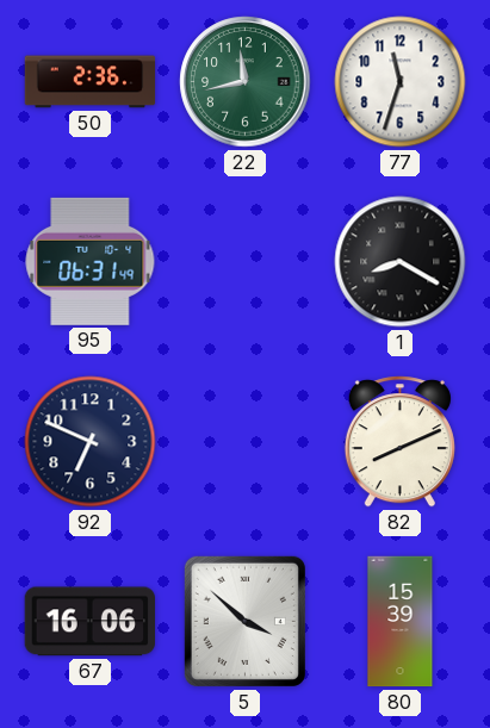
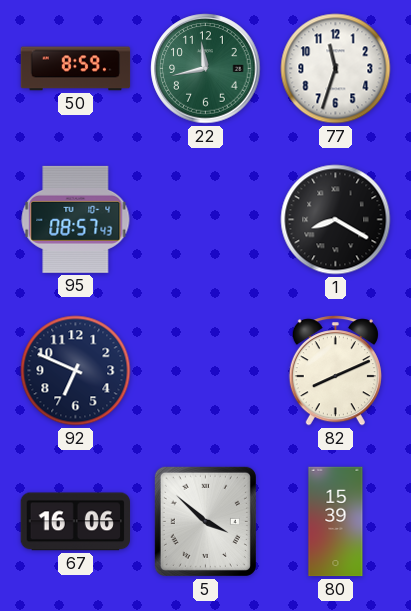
50: 2:36 -> 8:59 (76, 69)
95: 06:31 -> 08:57 (76, 219)
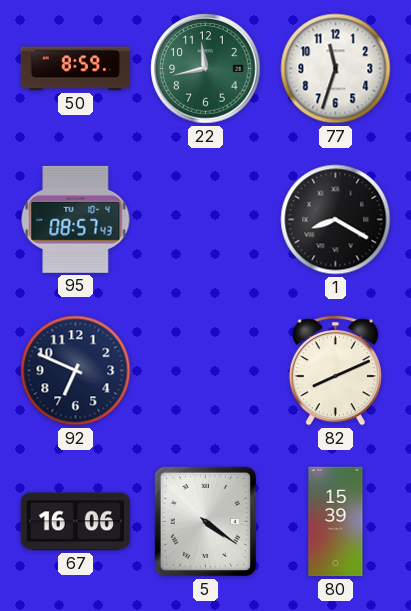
5: 3:52 -> 4:21 (205, 521)
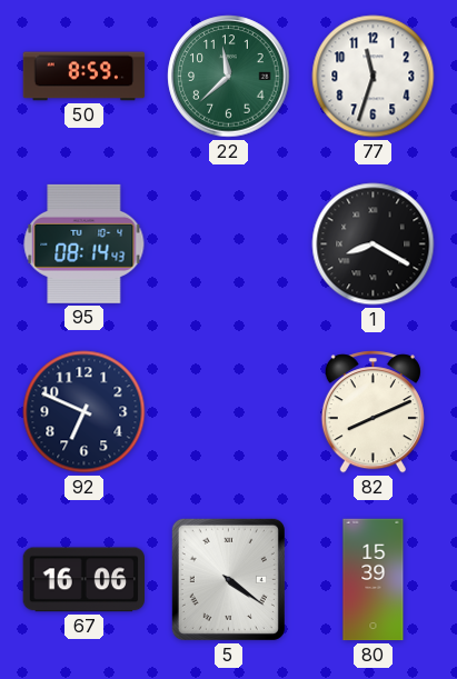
22: 11:43 -> 11:38 (229, 77)
95: 08:57 -> 08:14 (85, 243)
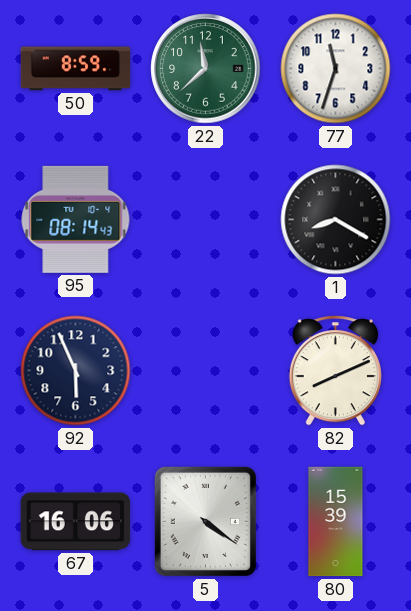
92: 6:49 -> 5:56 (76, 371)
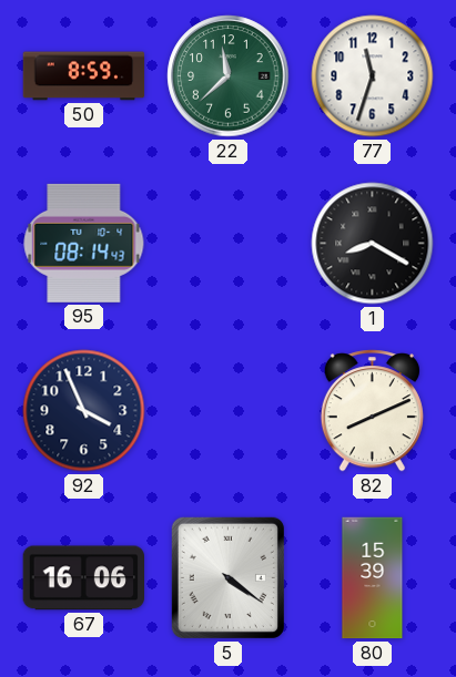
92: 5:56 -> 3:56 (84, 411)
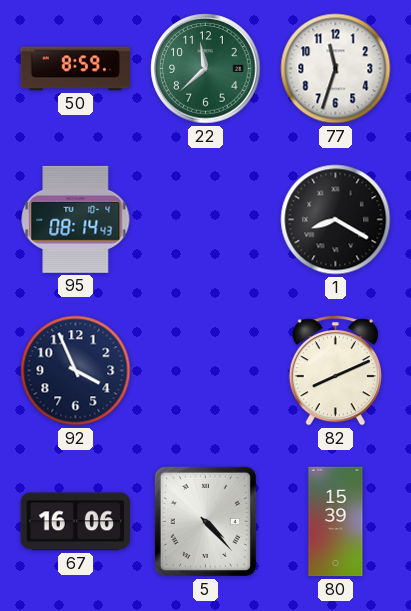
5: 4:21 -> 4:23 (205, 521)
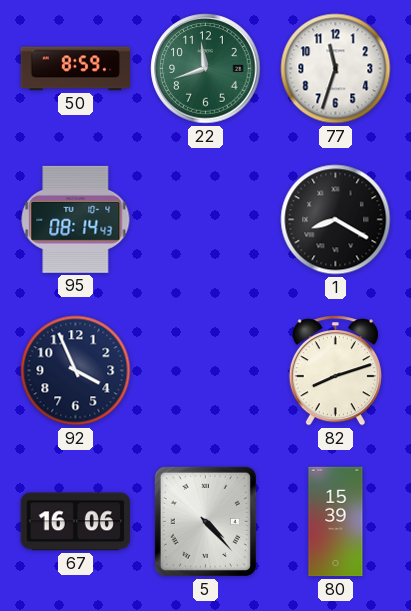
22: 11:38 -> 11:42 (206, 69)
82: 8:11 -> 8:12 (335, 371)
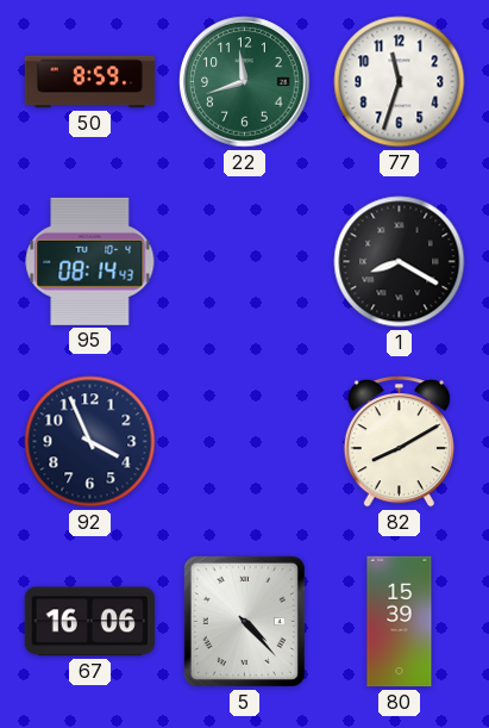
82: 8:12 -> 8:10 (399, 442)
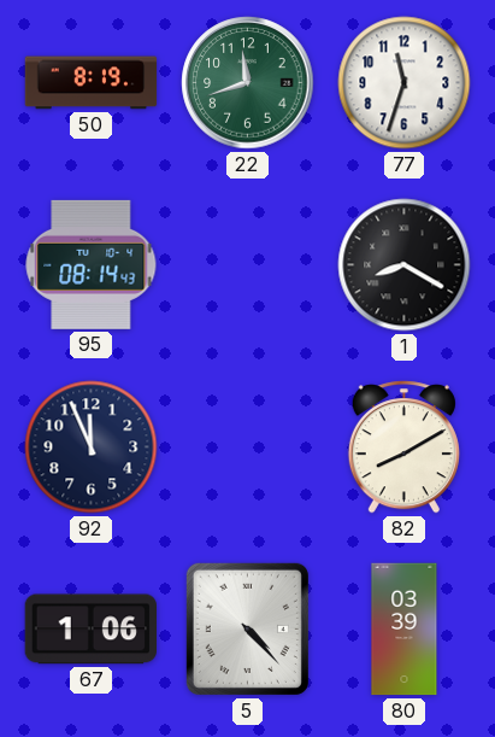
50: 8:59 -> 8:19 (92, 83)
92: 3:56 -> 11:56 (92, 448)
67: 16:06 -> 1:06 (90, 630)
80: 15:39 -> 03:39 (405, 630)
